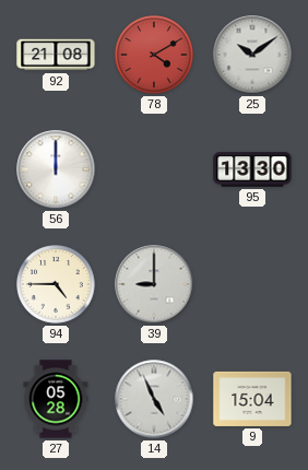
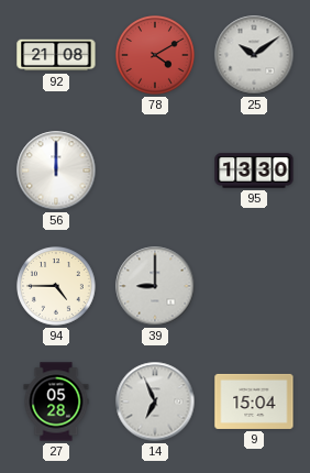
14: 4:56 -> 6:56 (155, 402)
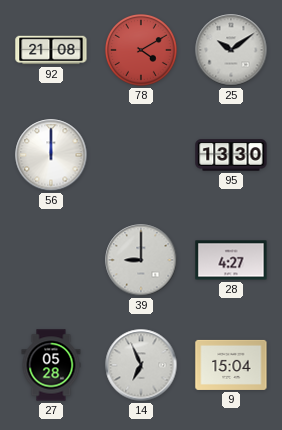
94: 4:45 -> none (56, 286)
28: none -> 4:27 (231, 260)
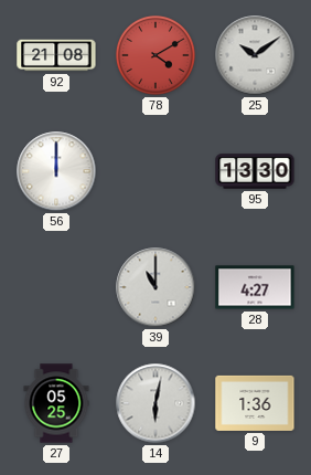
39: 9:00 -> 11:00 (155, 287)
27: 05:28 -> 05:25 (56, 403)
14: 6:56 -> 6:02 (155, 403)
9: 15:04 -> 1:36 (255, 403)
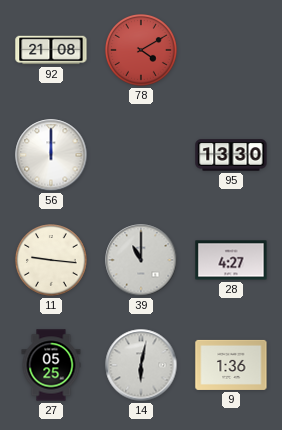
25: 10:09 -> none (255, 55)
11: none -> 9:16 (51, 260)
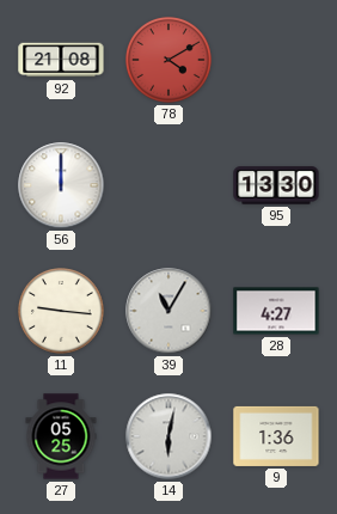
39: 11:00 -> 11:05 (168, 311)
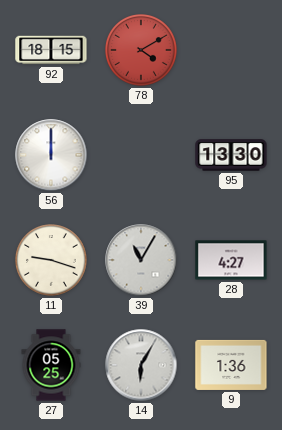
92: 21:08 -> 18:15 (51, 50)
11: 9:16 -> 9:18 (51, 260)
14: 6:02 -> 6:05 (141, 365)
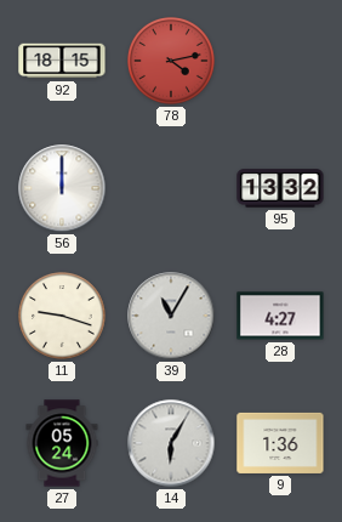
78: 4:10 -> 4:13 (171, 61)
95: 13:30 -> 13:32 (280, 188)
27: 05:25 -> 05:24 (62, 443)
